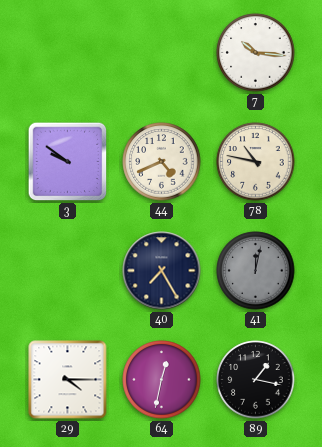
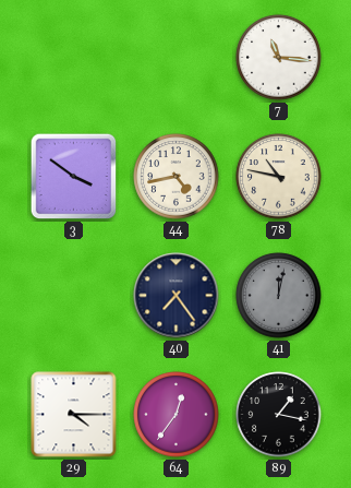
7: 10:16 -> 11:16 (279, 58)
3: 9:51 -> 3:51 (74, 177)
44: 4:41 -> 4:43 (177, 177)
40: 7:25 -> 7:24 (177, 296)
64: 12:32 -> 12:36 (177, 415)
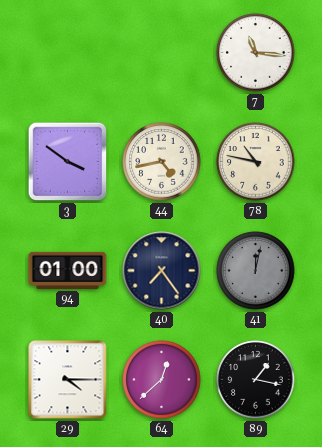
94: none -> 01:00 (68, 270)
64: 12:36 -> 12:38 (162, 380)
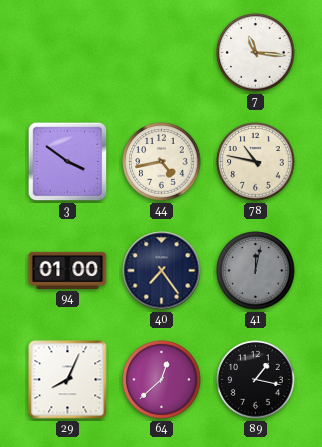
29: 4:15 -> 8:04 (68, 380)
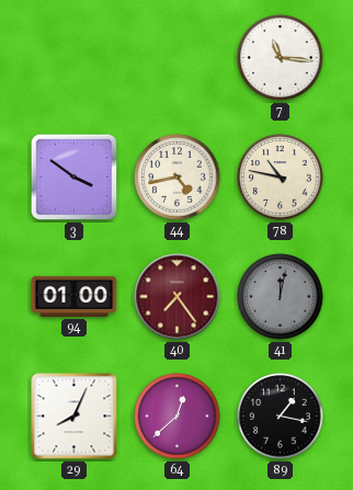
40 dial: navy -> burgundy (178, 297)
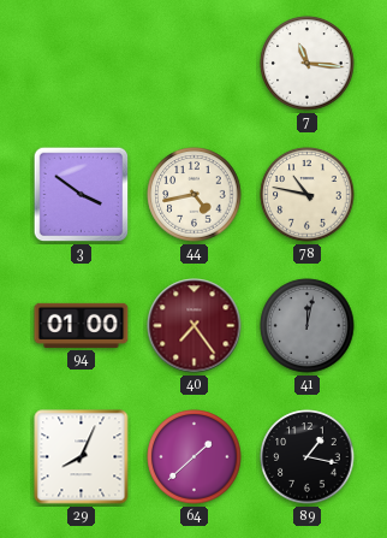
64: 12:38 -> 1:38 (195, 457)
